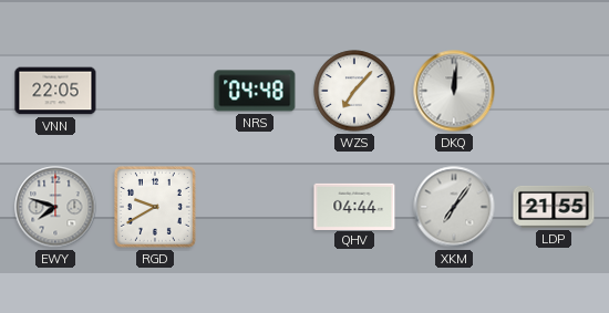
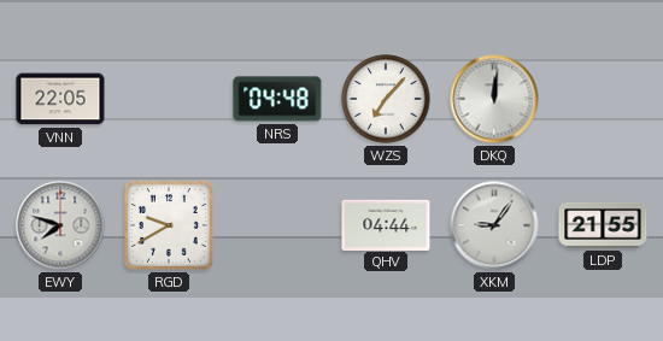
XKM: 7:06 -> 9:06 (494, 225)
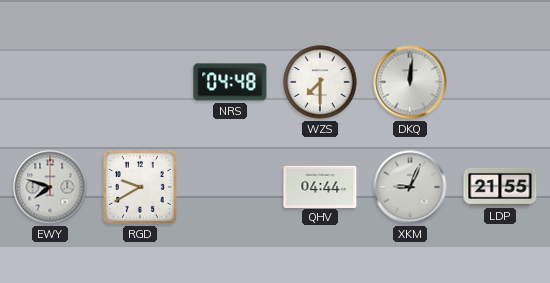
VNN: 22:05 -> none (60, 99)
WZS: 7:07 -> 7:30 (320, 82)
XKM: 9:06 -> 9:04 (410, 187)
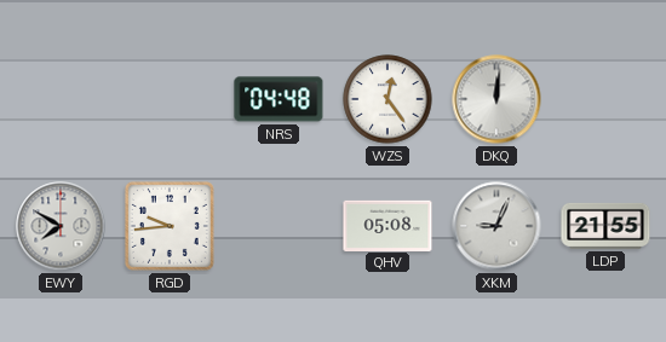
WZS: 7:30 -> 12:24 (387, 99)
EWY: 7:48 -> 7:50 (61, 226)
RGD: 9:40 -> 9:44 (170, 226)
QHV: 04:44 -> 05:08 (387, 225)
